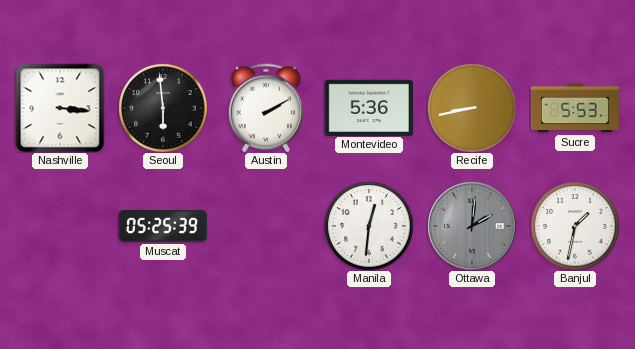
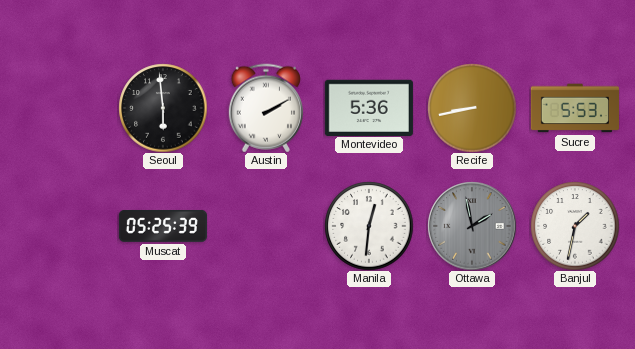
Nashville: 3:16 -> none (60, 108)
Ottawa: 2:01 -> 1:58 (472, 226)
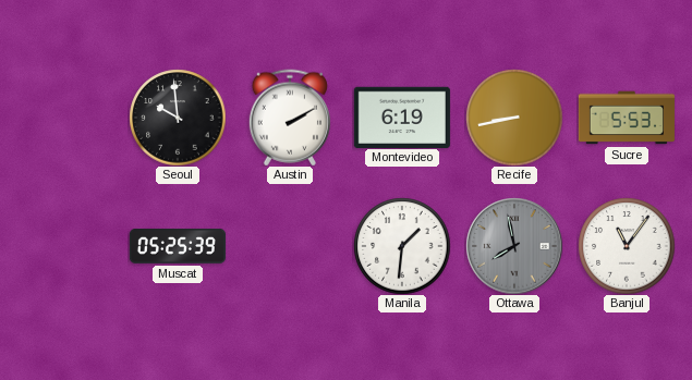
Seoul: 5:59 -> 9:59 (178, 118)
Montevideo: 5:36 -> 6:19 (402, 117)
Manila: 12:31 -> 1:31 (402, 246)
Ottawa: 1:58 -> 7:58 (514, 246)
Banjul: 1:32 -> 11:06 (627, 246)
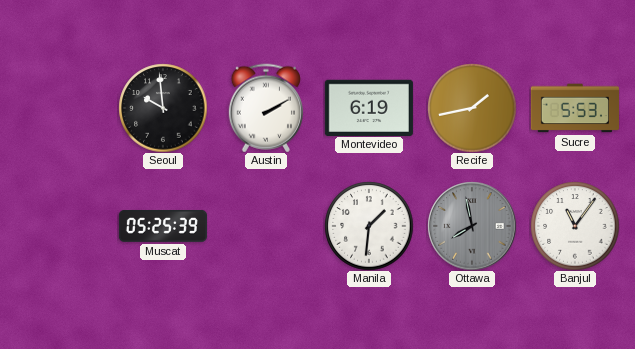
Recife: 8:43 -> 1:43 (472, 108)
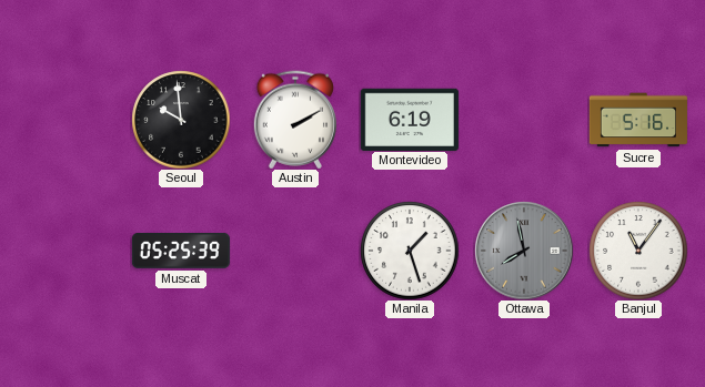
Recife: 1:43 -> none (472, 108)
Sucre: 5:53 -> 5:16 (638, 120)
Manila: 1:31 -> 1:27 (410, 251)
